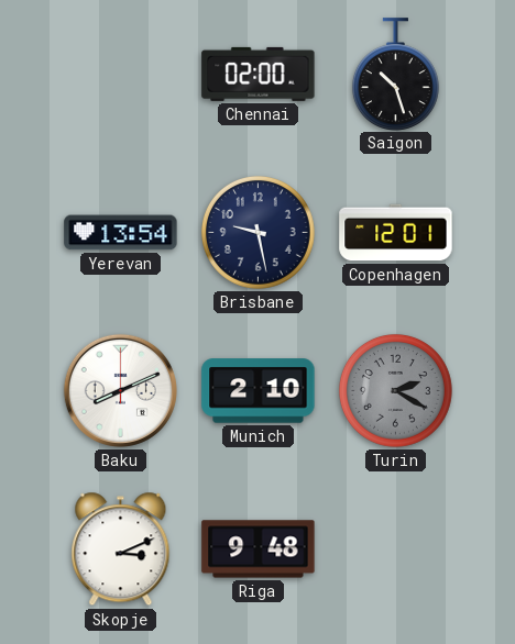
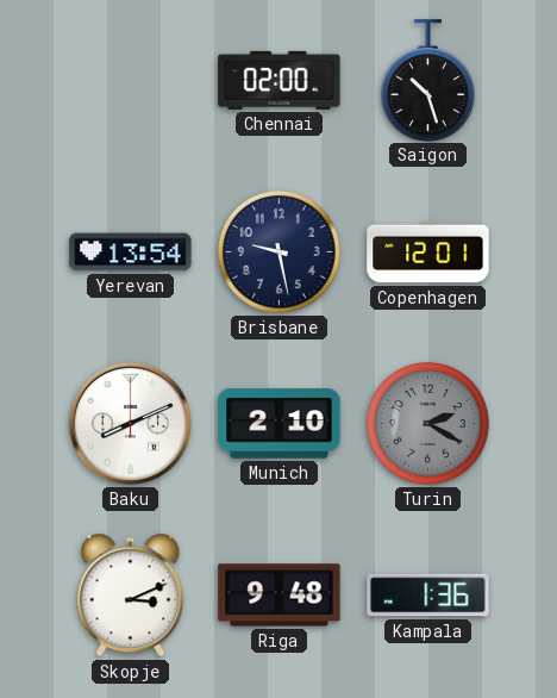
Kampala: none -> 1:36 (428, 596)
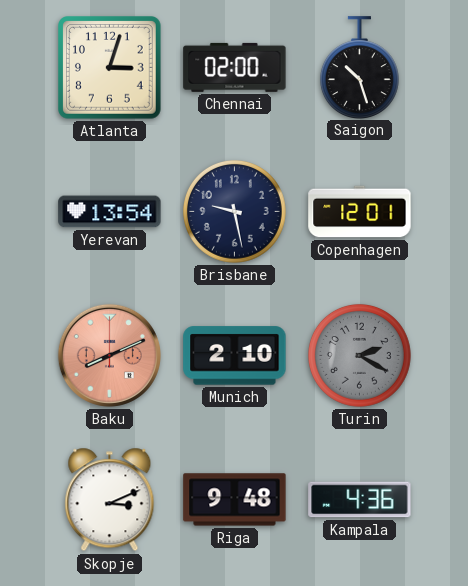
Atlanta: none -> 3:03 (110, 68)
Baku dial: white -> salmon (109, 355)
Kampala: 1:36 -> 4:36 (360, 500)
